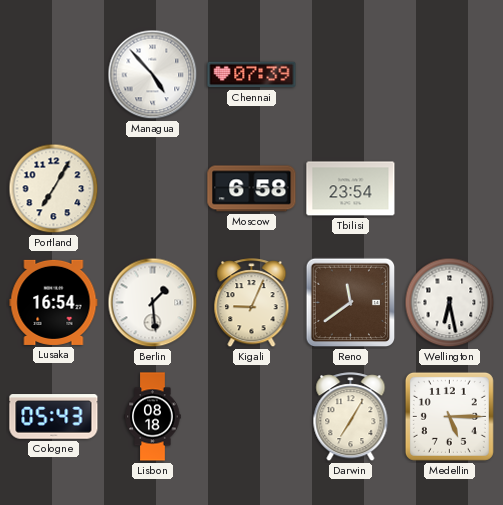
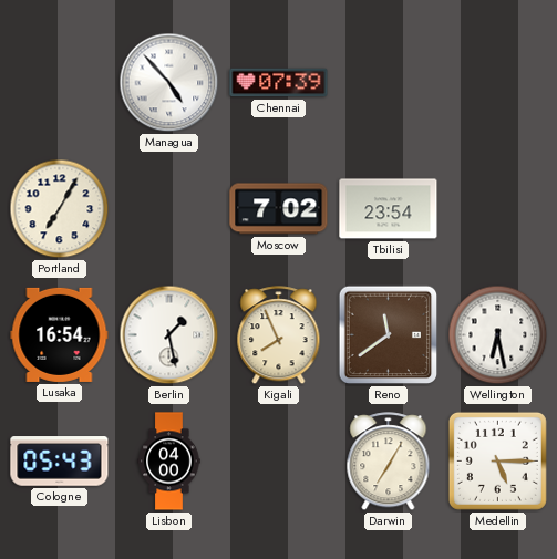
Moscow: 6:58 -> 7:02 (279, 209)
Berlin: 1:29 -> 1:28 (169, 335)
Kigali: 9:04 -> 7:56 (279, 335)
Lisbon: 08:18 -> 04:00 (169, 462)
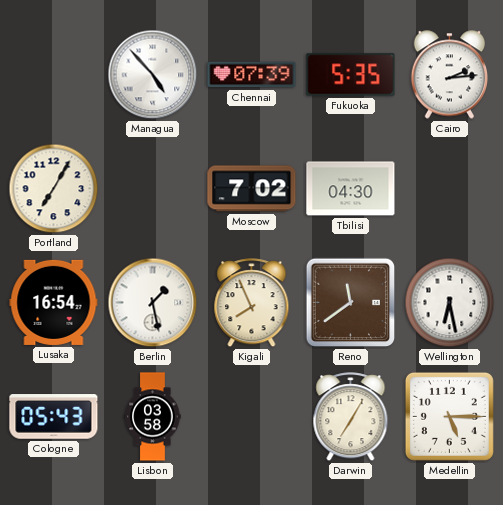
Fukuoka: none -> 5:35 (351, 75)
Cairo: none -> 2:14 (450, 75)
Tbilisi: 23:54 -> 04:30 (351, 189)
Lisbon: 04:00 -> 03:58 (153, 417)
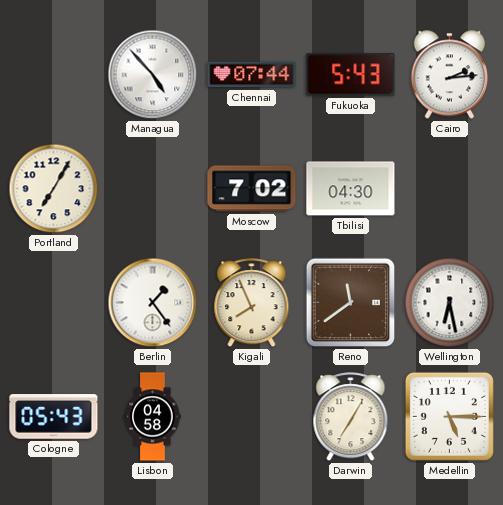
Chennai: 07:39 -> 07:44 (252, 75)
Fukuoka: 5:35 -> 5:43 (351, 75)
Lusaka: 16:54 -> none (54, 302)
Berlin: 1:28 -> 1:24 (153, 303)
Lisbon: 03:58 -> 04:58 (153, 417)
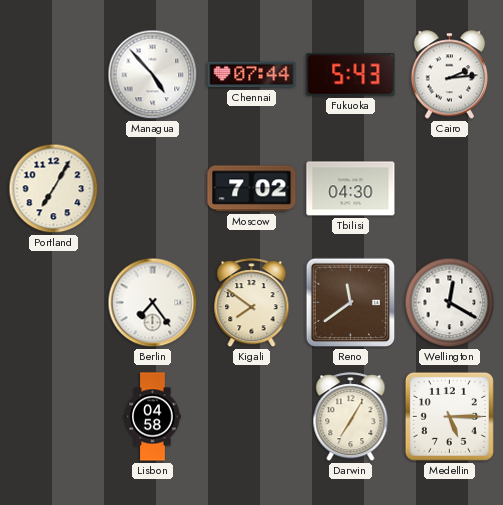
Berlin: 1:24 -> 7:24 (153, 303)
Kigali: 7:56 -> 7:51 (252, 303)
Wellington: 6:28 -> 12:20 (450, 303)
Cologne: 05:43 -> none (54, 417)
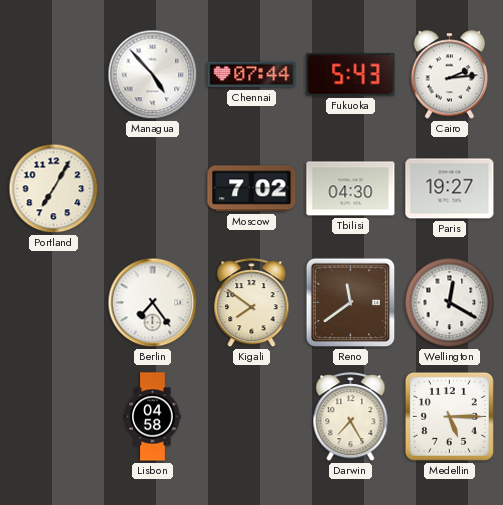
Paris: none -> 19:27 (450, 189)
Darwin: 7:05 -> 7:25 (351, 417)
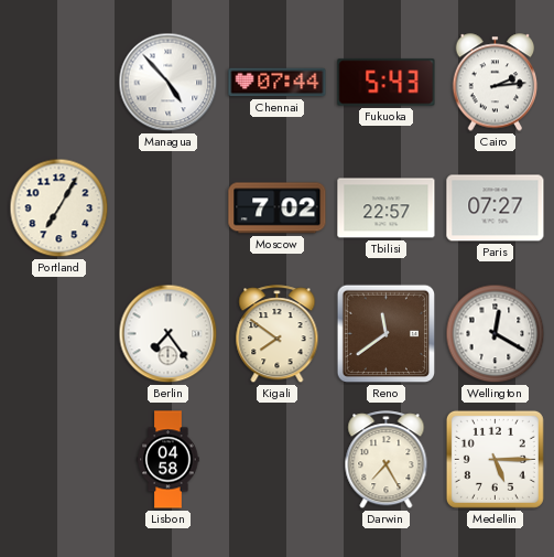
Tbilisi: 04:30 -> 22:57 (387, 208)
Paris: 19:27 -> 07:27 (496, 208)
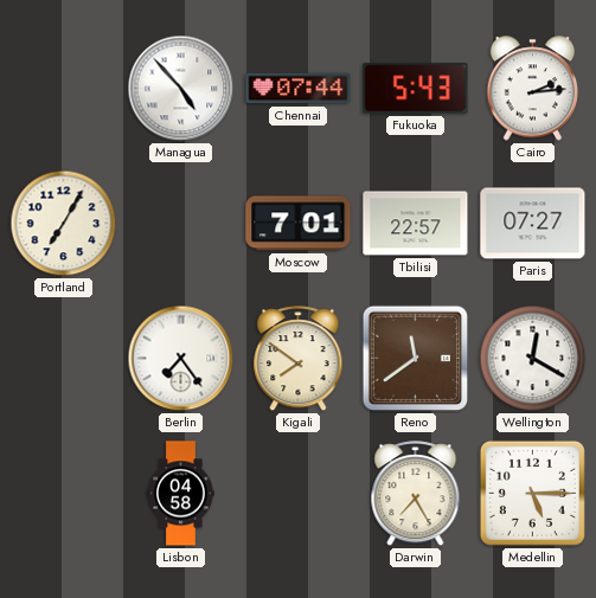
Moscow: 7:02 -> 7:01 (299, 224)
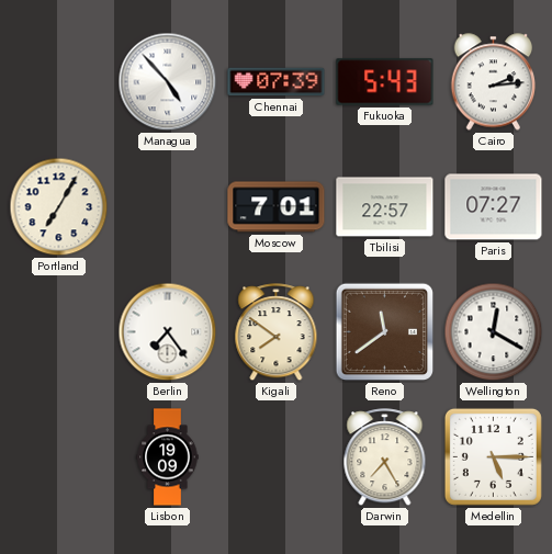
Chennai: 07:44 -> 07:39 (277, 82)
Lisbon: 04:58 -> 19:09 (168, 457)
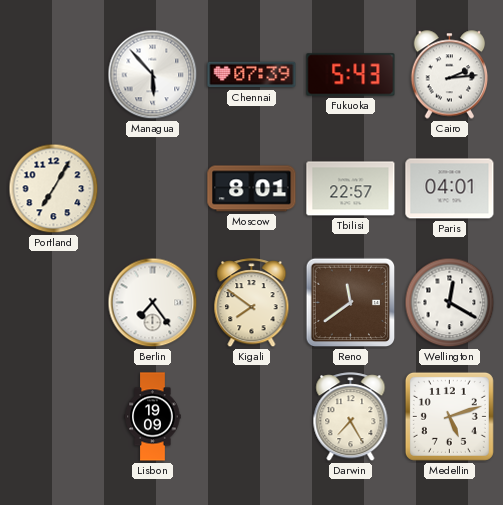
Managua: 4:53 -> 5:53 (153, 75)
Moscow: 7:01 -> 8:01 (252, 189)
Paris: 07:27 -> 04:01 (450, 189)
Medellin: 5:15 -> 5:12 (449, 416)
